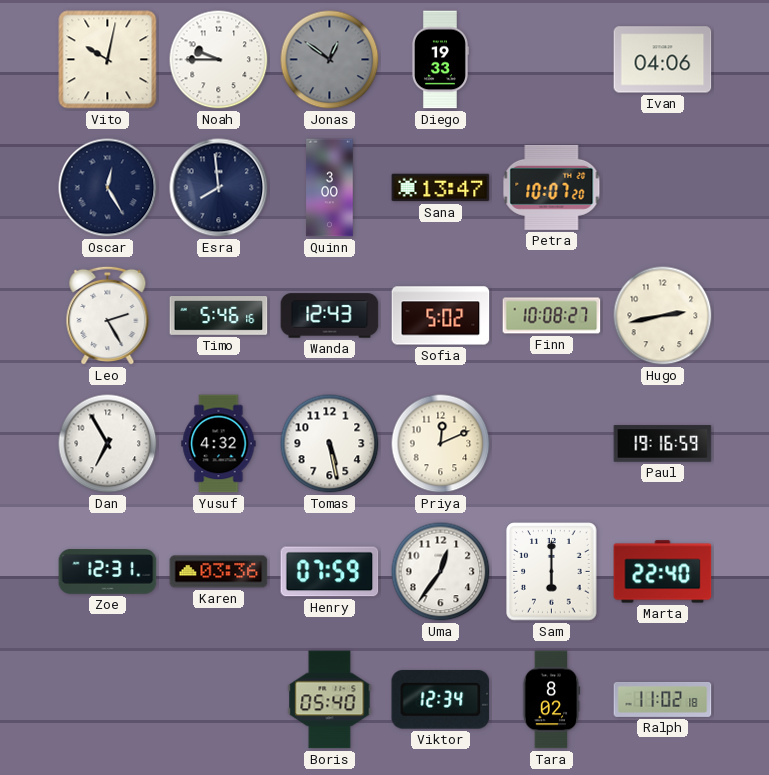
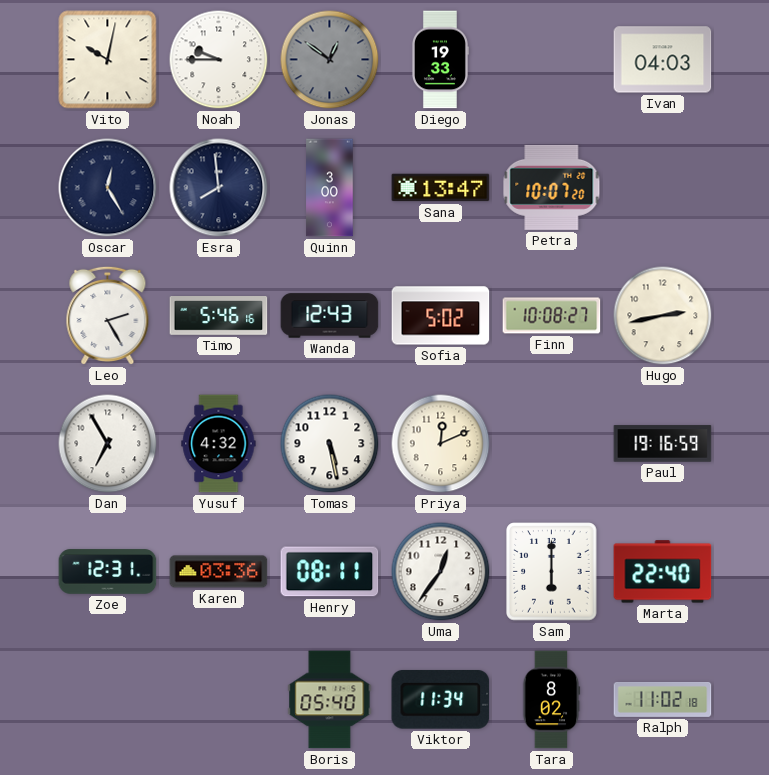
Ivan: 04:06 -> 04:03 (663, 60)
Henry: 07:59 -> 08:11 (330, 572)
Viktor: 12:34 -> 11:34 (441, 699)
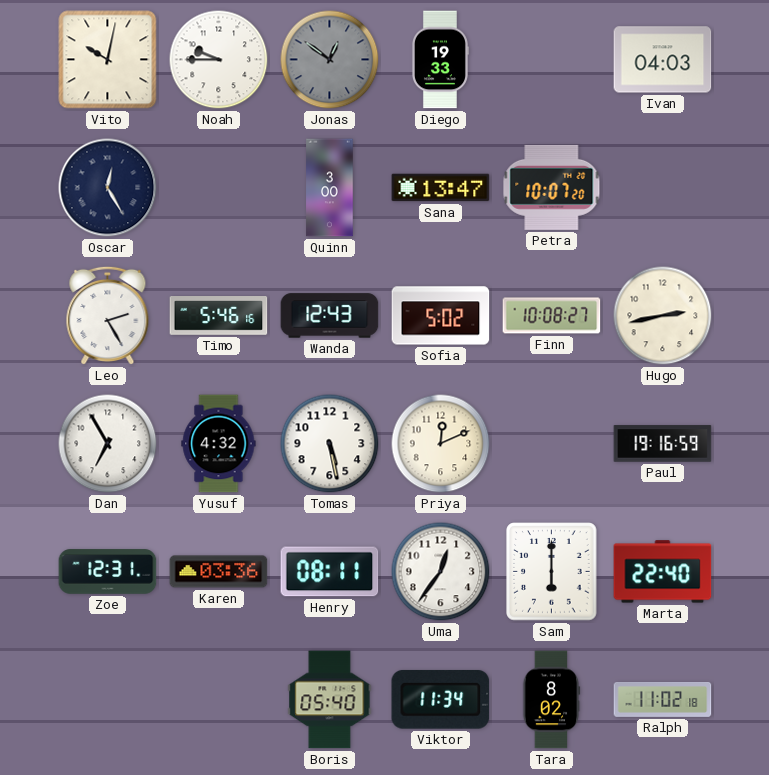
Esra: 7:59 -> none (219, 188)
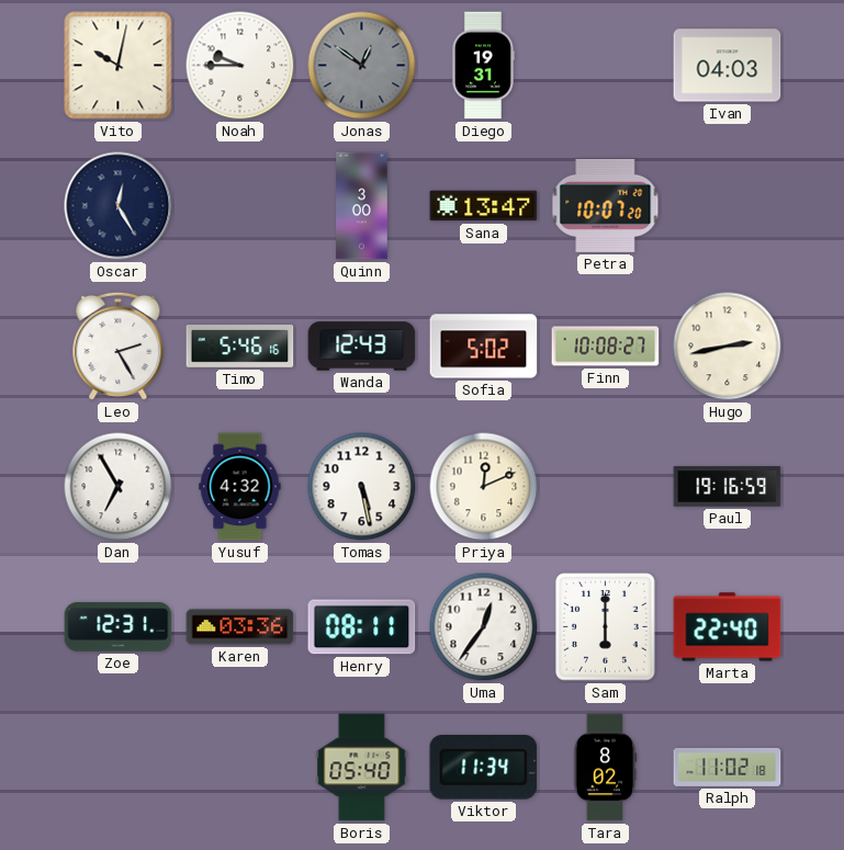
Diego: 19:33 -> 19:31 (483, 66)
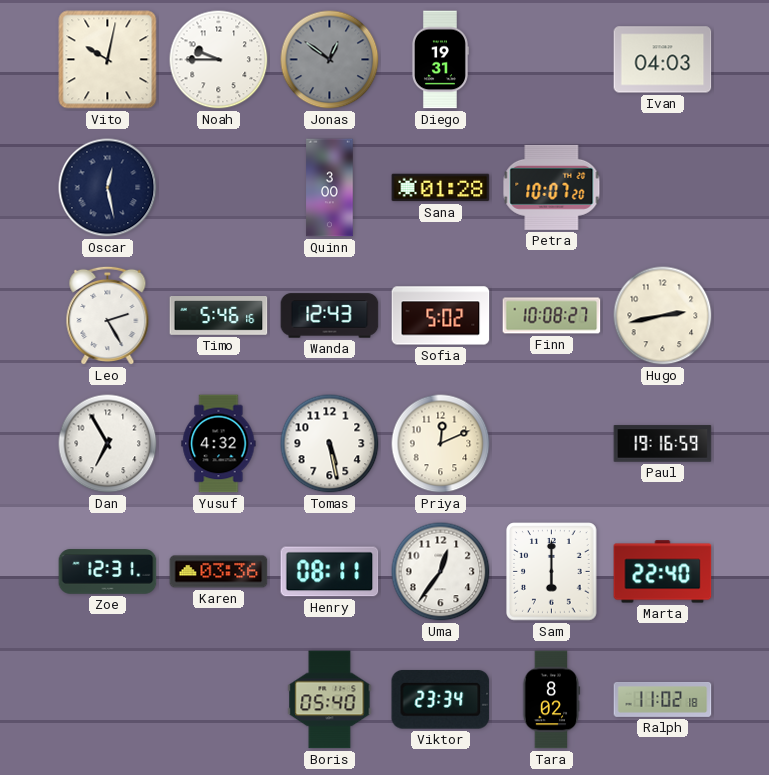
Oscar: 12:25 -> 12:28 (108, 188)
Sana: 13:47 -> 01:28 (441, 188)
Viktor: 11:34 -> 23:34 (441, 699)
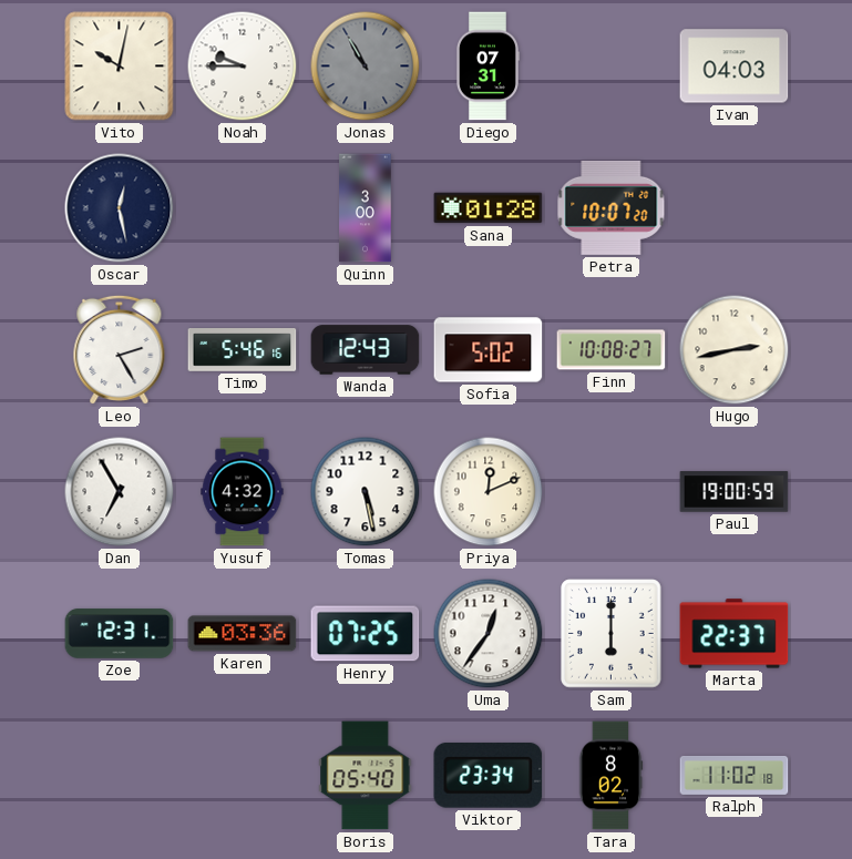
Jonas: 12:51 -> 10:55 (366, 67)
Diego: 19:31 -> 07:31 (487, 67)
Paul: 19:16 -> 19:00 (735, 492)
Henry: 08:11 -> 07:25 (366, 634)
Marta: 22:40 -> 22:37 (735, 634)
